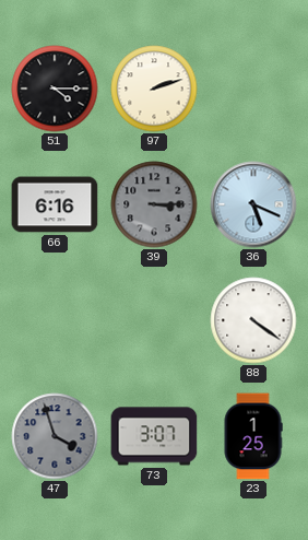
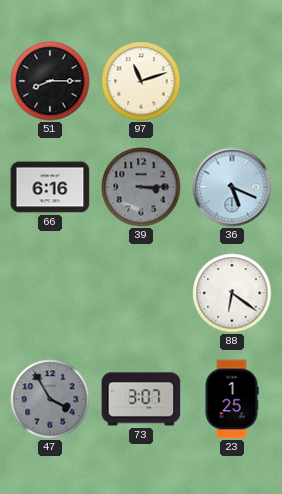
51: 4:15 -> 8:15 (50, 81)
97: 2:12 -> 11:12 (141, 81)
88: 4:21 -> 6:21 (232, 293)
47: 3:57 -> 3:55 (50, 399)
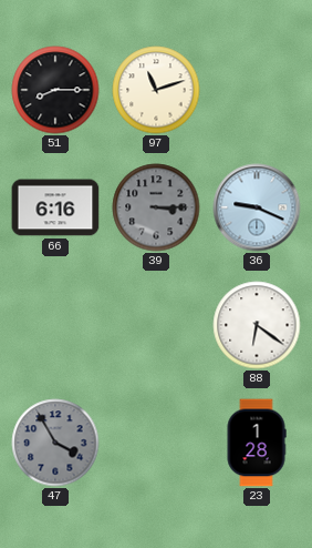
36: 5:19 -> 9:19 (257, 207)
73: 3:07 -> none (141, 399)
23: 1:25 -> 1:28 (257, 443)
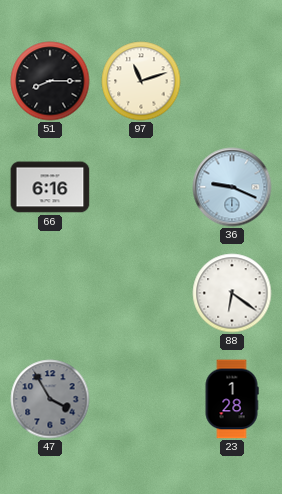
39: 3:15 -> none (156, 207)
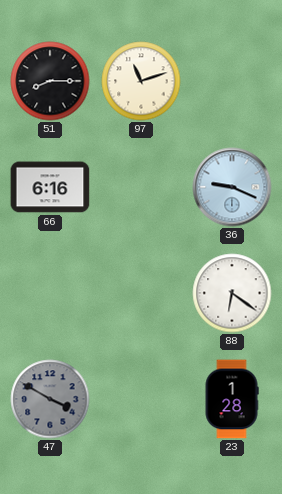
47: 3:55 -> 3:50 (50, 399)
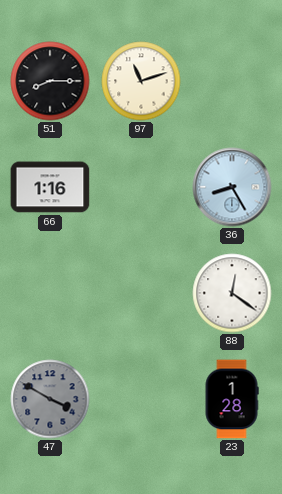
66: 6:16 -> 1:16 (50, 187)
36: 9:19 -> 8:25 (232, 187)
88: 6:21 -> 12:21 (232, 293)
